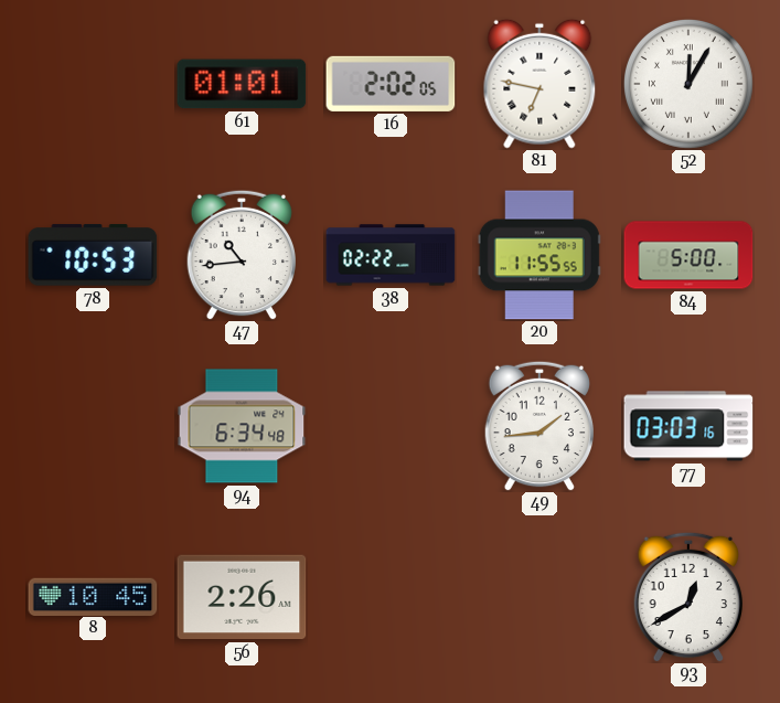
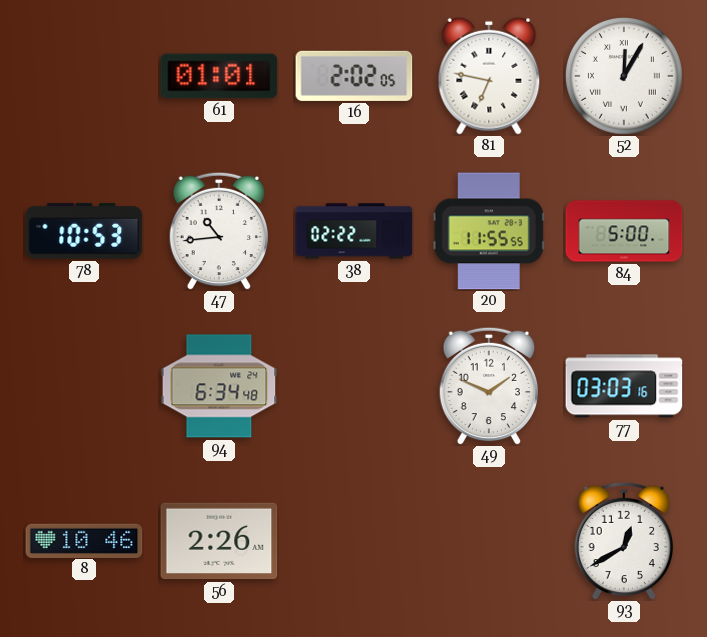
49: 1:44 -> 1:49 (489, 386)
8: 10:45 -> 10:46 (84, 540)
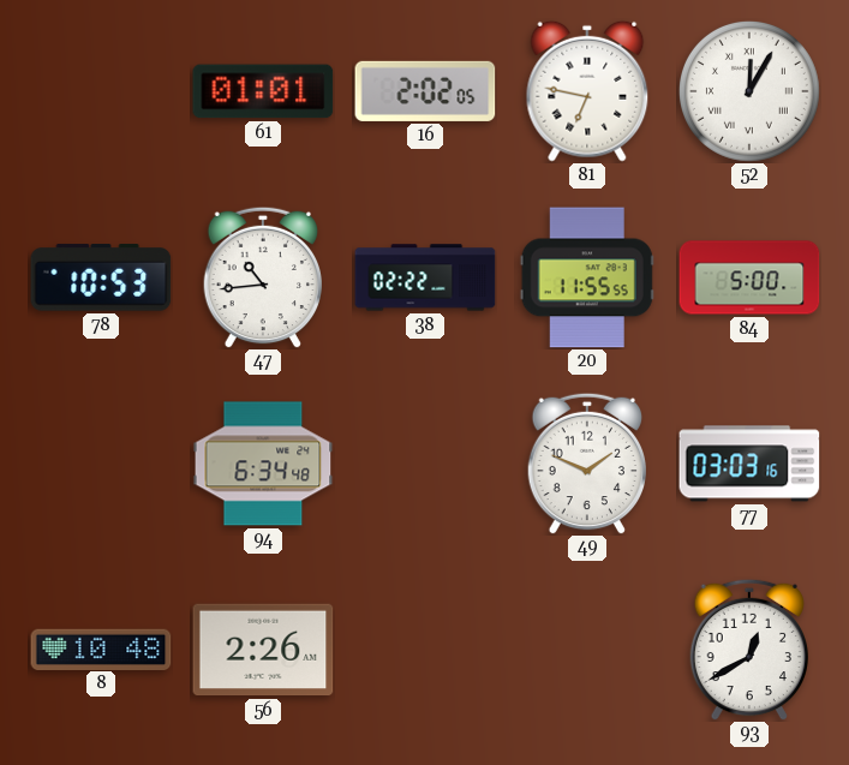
8: 10:46 -> 10:48 (101, 649)
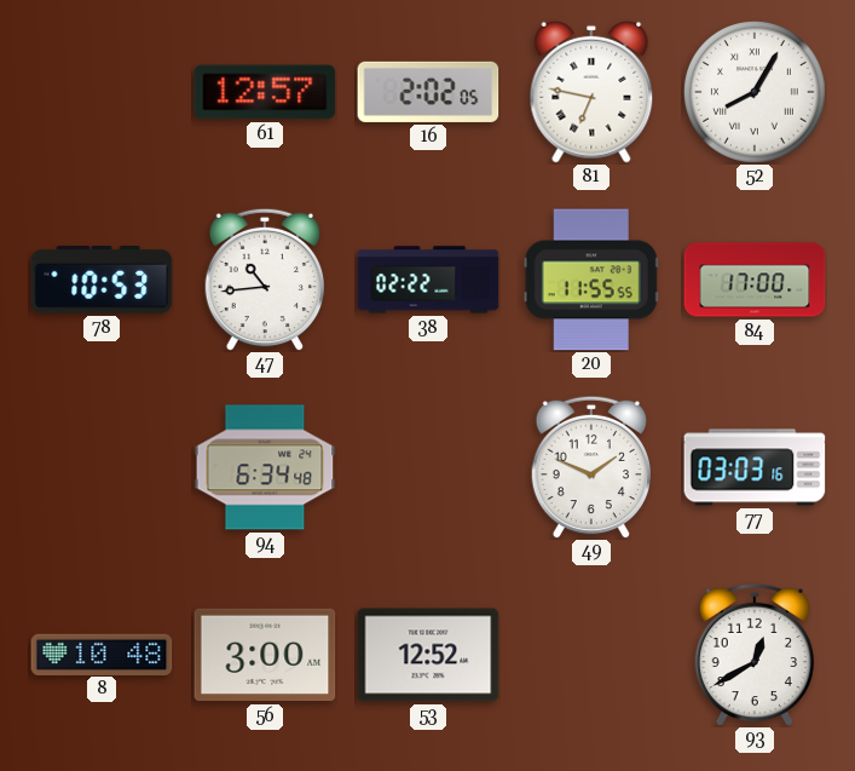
61: 01:01 -> 12:57 (265, 92)
52: 12:05 -> 8:05 (755, 92)
84: 5:00 -> 17:00 (755, 280)
56: 2:26 -> 3:00 (265, 655)
53: none -> 12:52 (428, 655)
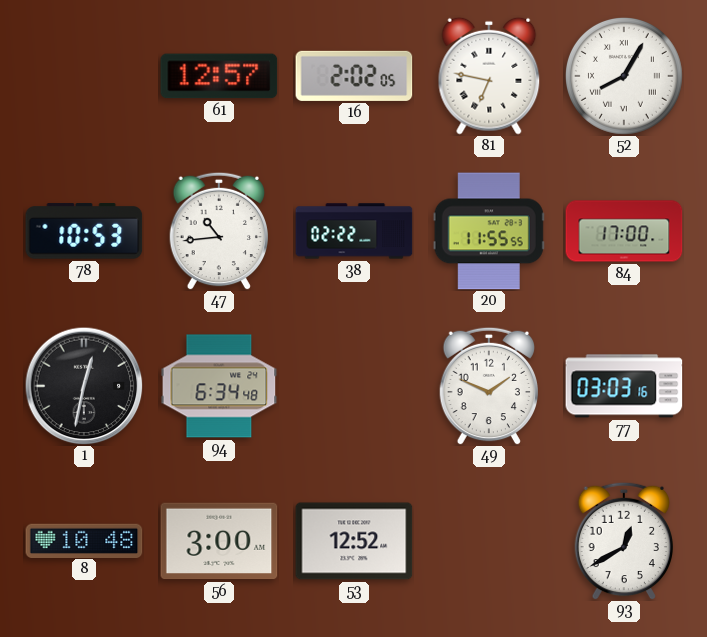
1: none -> 12:32 (84, 386)
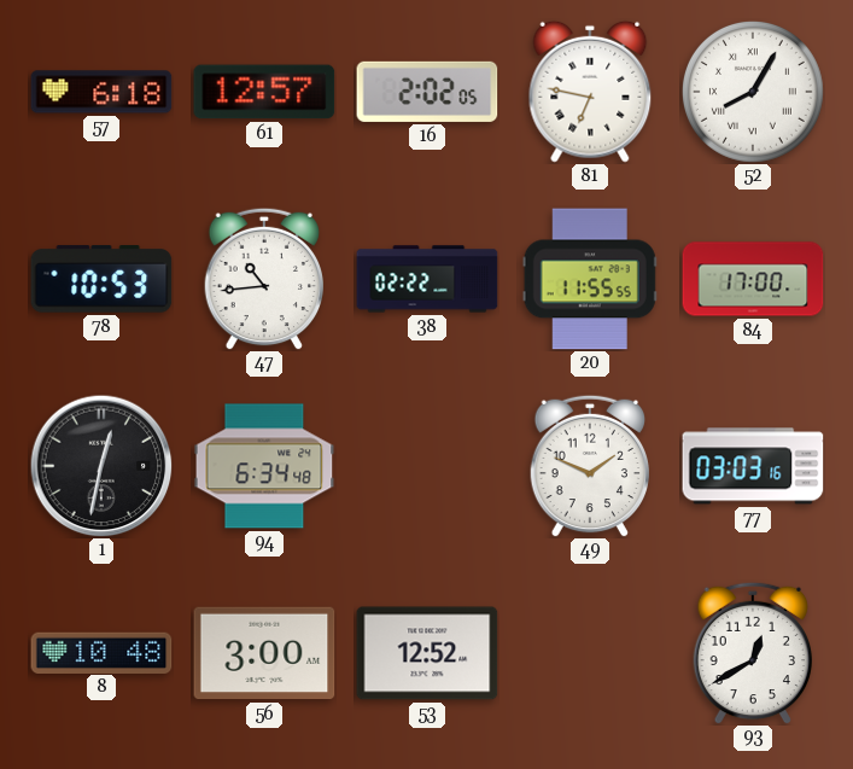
57: none -> 6:18 (101, 92)
